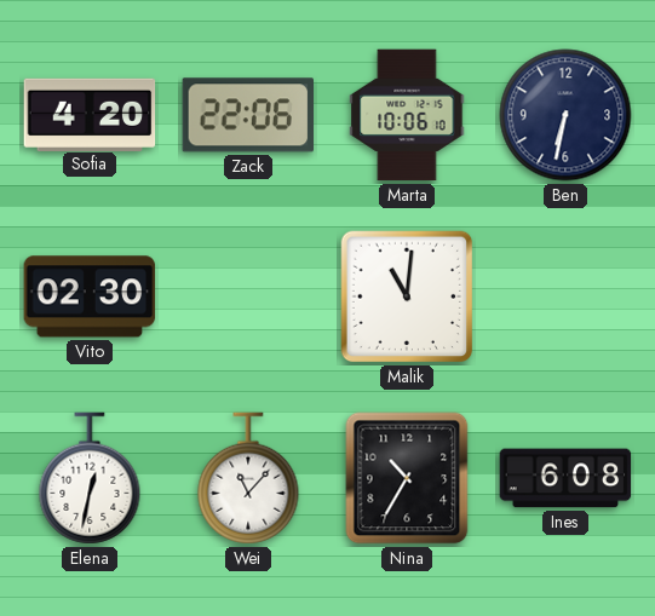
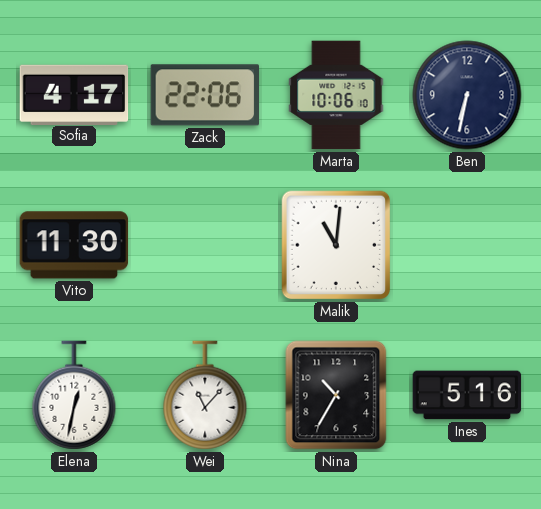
Sofia: 4:20 -> 4:17 (74, 94)
Vito: 02:30 -> 11:30 (74, 245)
Ines: 6:08 -> 5:16 (467, 395)
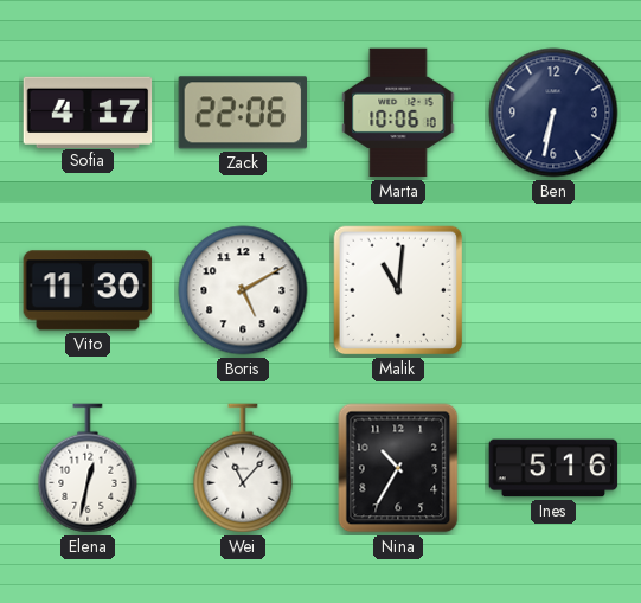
Boris: none -> 5:10 (243, 290)
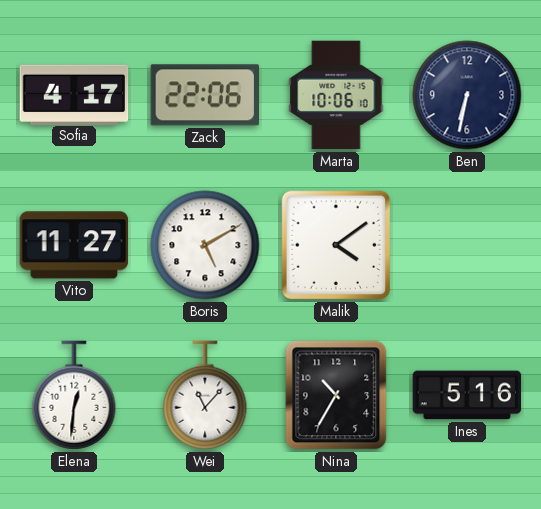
Vito: 11:30 -> 11:27 (74, 245)
Malik: 11:01 -> 4:09 (336, 245)
Elena: 12:32 -> 12:31 (74, 395)
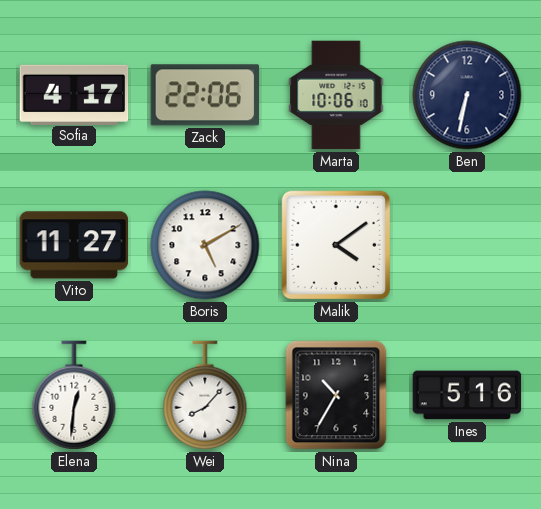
Wei: 11:07 -> 8:07 (205, 395)
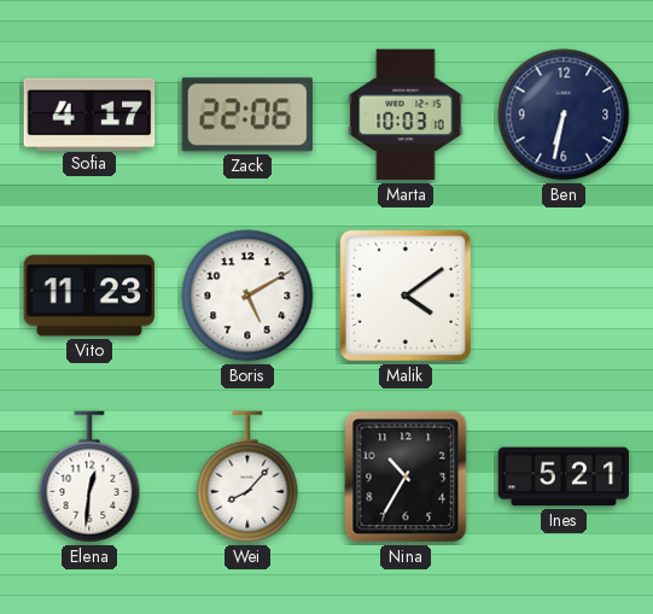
Marta: 10:06 -> 10:03 (406, 115)
Vito: 11:27 -> 11:23 (89, 296)
Ines: 5:16 -> 5:21 (564, 476)
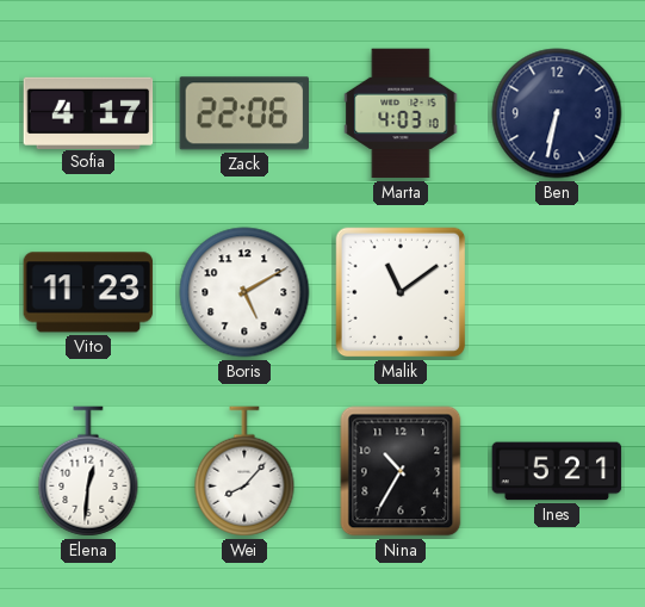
Marta: 10:03 -> 4:03 (401, 113)
Malik: 4:09 -> 11:09 (401, 292)
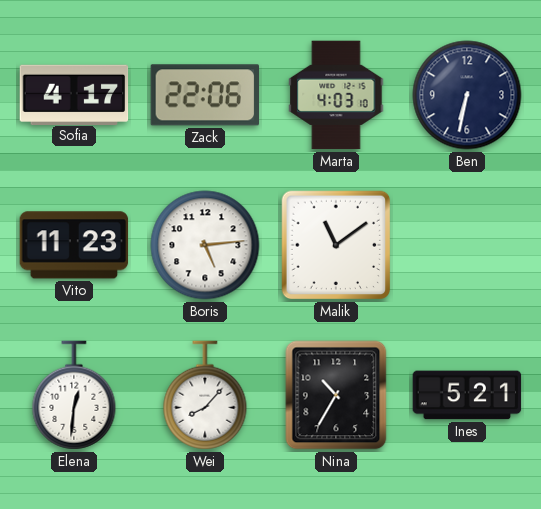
Boris: 5:10 -> 5:14 (205, 245)
